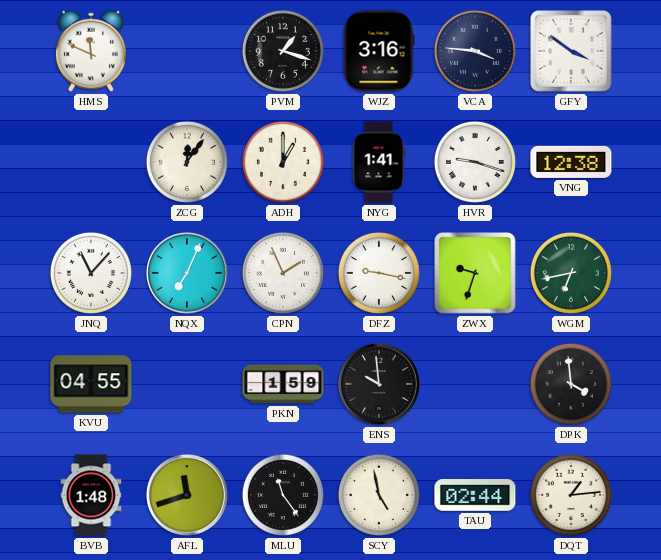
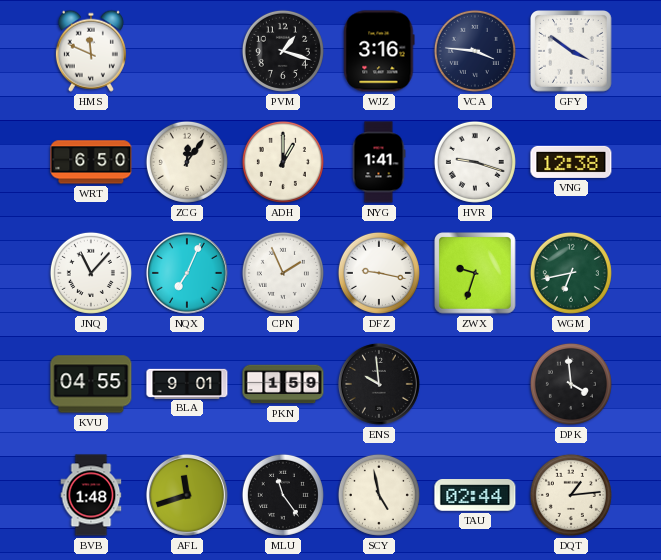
WRT: none -> 6:50 (91, 162)
BLA: none -> 9:01 (187, 383)
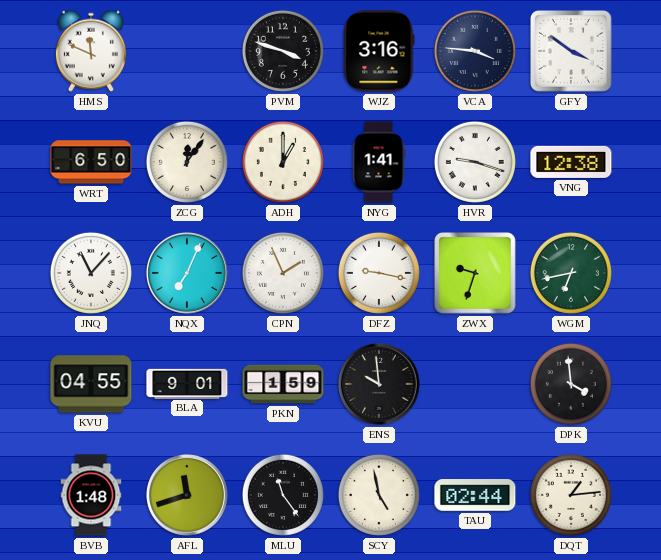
PVM: 1:18 -> 3:48 (283, 51)
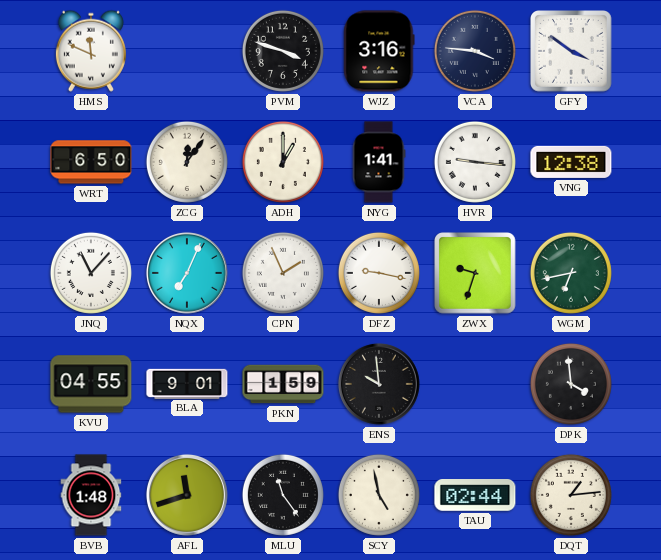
HVR: 9:18 -> 9:16 (475, 162)
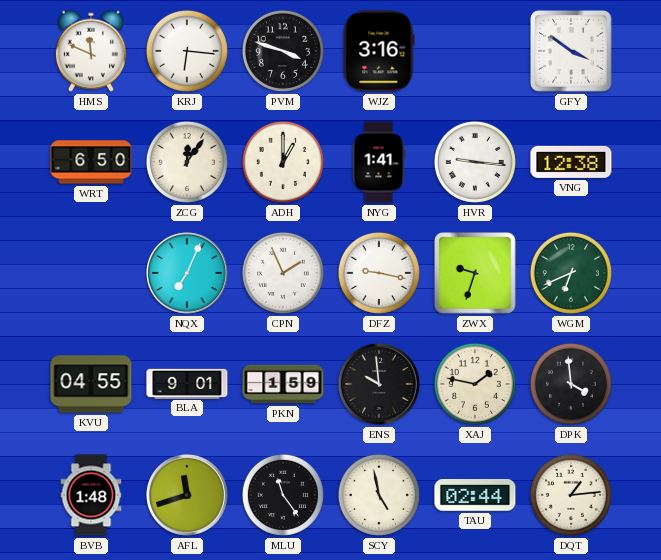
KRJ: none -> 6:16 (187, 51)
VCA: 3:46 -> none (475, 51)
JNQ: 11:07 -> none (91, 273)
WGM: 6:43 -> 6:41 (571, 273)
XAJ: none -> 1:47 (475, 384)
